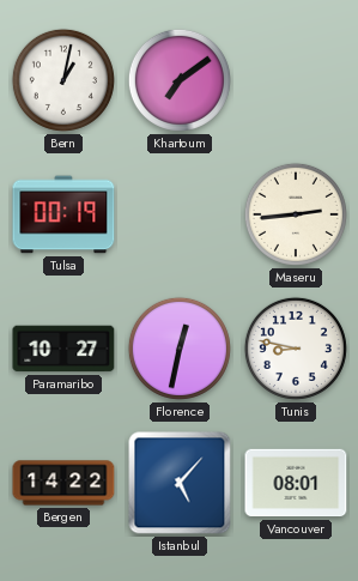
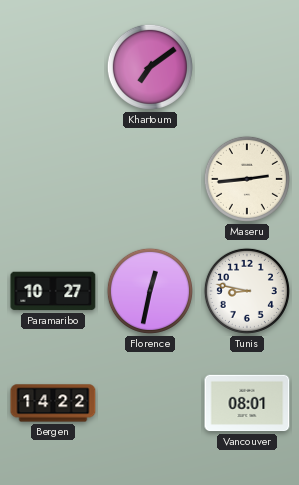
Bern: 1:02 -> none (63, 80)
Tulsa: 00:19 -> none (63, 214)
Istanbul: 5:07 -> none (180, 483)
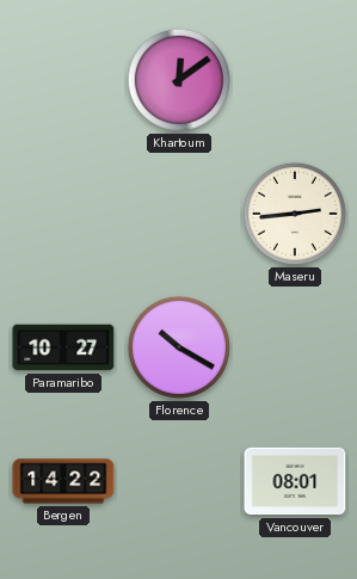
Khartoum: 7:09 -> 12:09 (179, 80)
Florence: 12:32 -> 10:20 (179, 347)
Tunis: 8:47 -> none (247, 291)
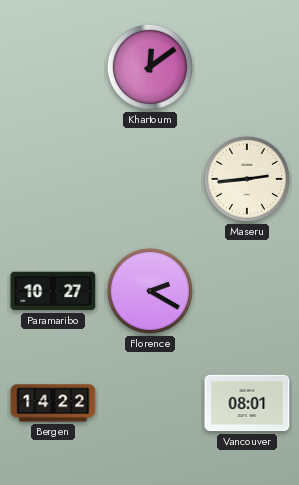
Florence: 10:20 -> 2:20 (150, 291)
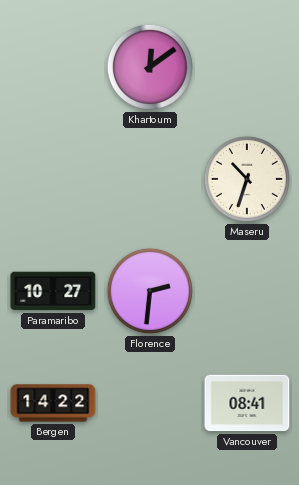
Maseru: 2:44 -> 10:33 (247, 179)
Florence: 2:20 -> 2:31 (150, 291)
Vancouver: 08:01 -> 08:41 (247, 403)
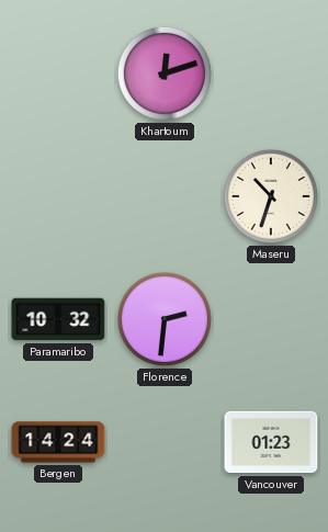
Khartoum: 12:09 -> 12:12 (165, 73)
Paramaribo: 10:27 -> 10:32 (58, 319)
Bergen: 14:22 -> 14:24 (58, 442)
Vancouver: 08:41 -> 01:23 (271, 442)
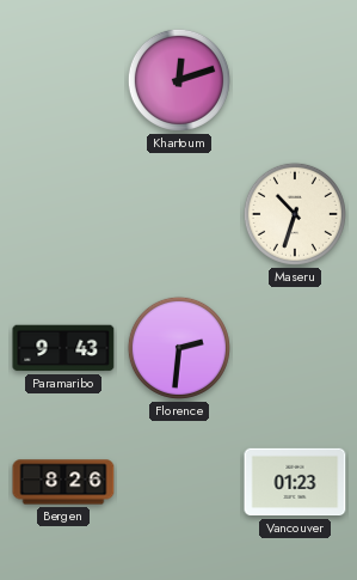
Paramaribo: 10:32 -> 9:43 (63, 348)
Bergen: 14:24 -> 8:26 (63, 482)
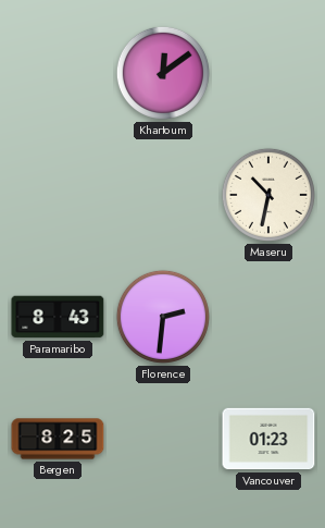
Khartoum: 12:12 -> 12:09 (163, 73)
Maseru: 10:33 -> 10:32 (268, 195)
Paramaribo: 9:43 -> 8:43 (58, 317)
Bergen: 8:26 -> 8:25 (58, 439)
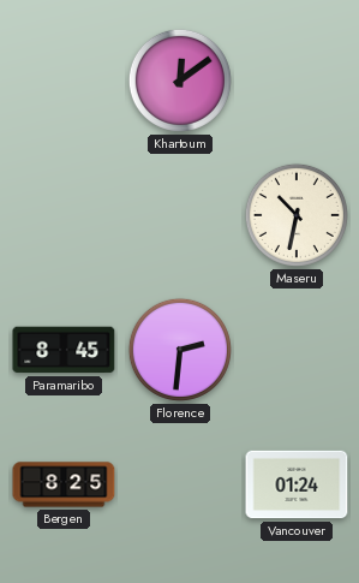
Paramaribo: 8:43 -> 8:45 (64, 350)
Vancouver: 01:23 -> 01:24 (297, 484)
